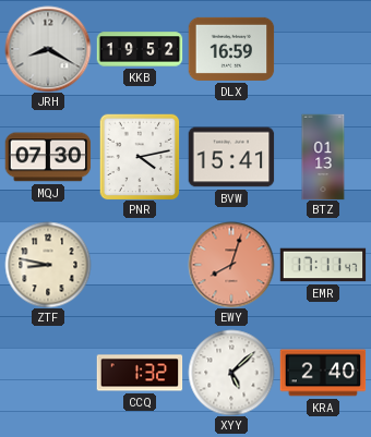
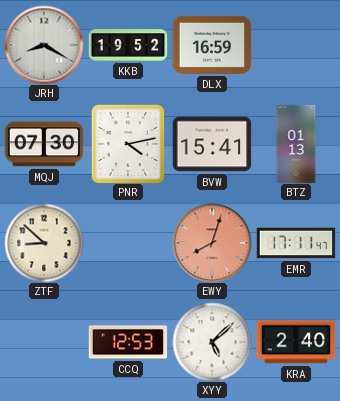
ZTF: 8:47 -> 8:52 (44, 243)
CCQ: 1:32 -> 12:53 (128, 342)
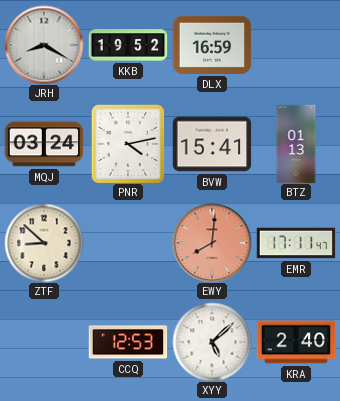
MQJ: 07:30 -> 03:24 (44, 144)
EWY: 8:03 -> 8:01 (212, 243)
